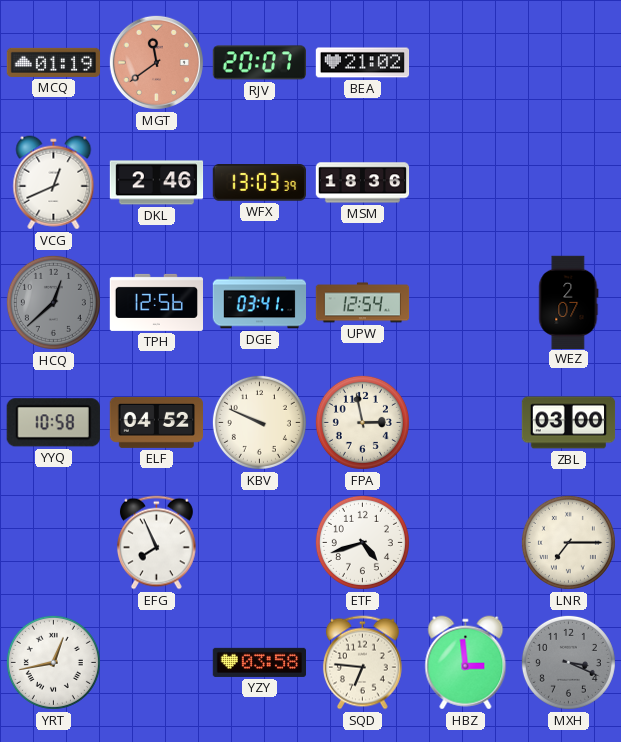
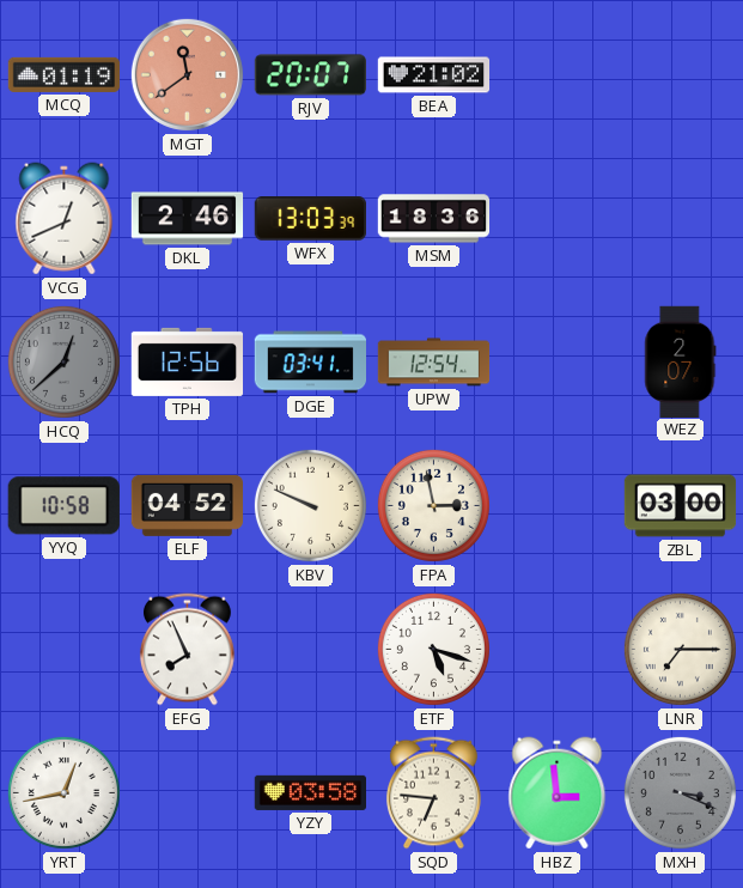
ETF: 4:42 -> 5:18 (433, 649)
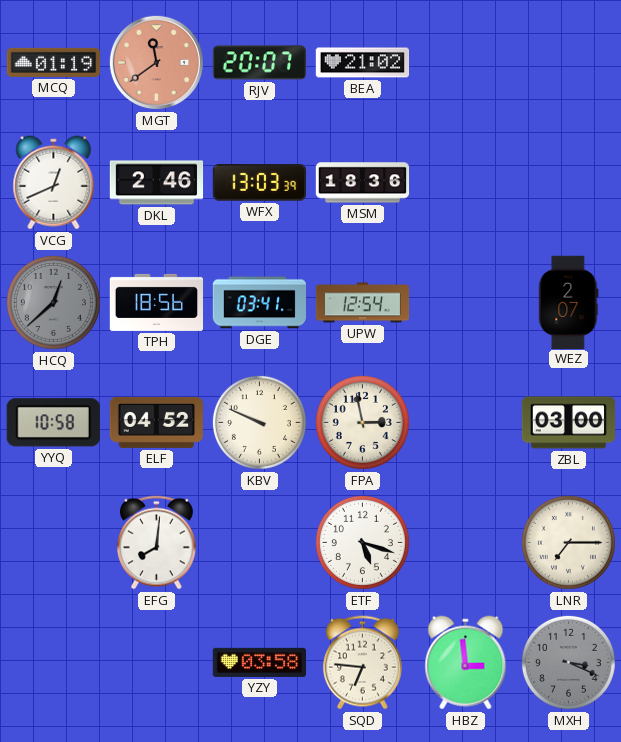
TPH: 12:56 -> 18:56 (156, 302)
EFG: 7:56 -> 8:01 (156, 543)
YRT: 12:43 -> none (63, 792)
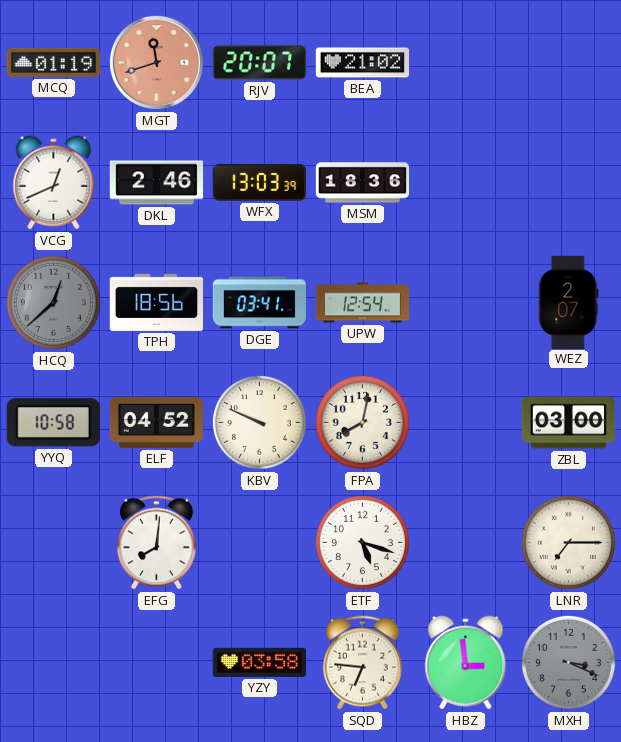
MGT: 11:39 -> 11:42 (156, 62)
FPA: 2:58 -> 8:02 (362, 422)
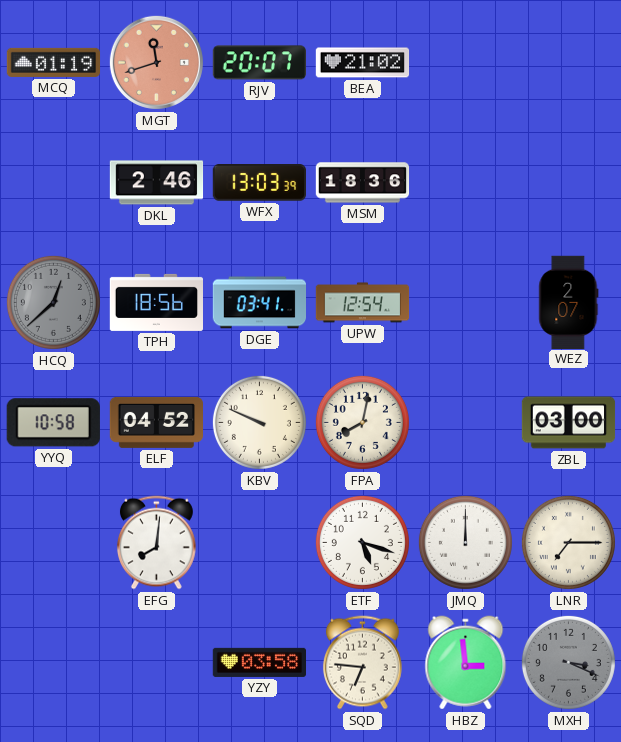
VCG: 12:41 -> none (54, 183)
JMQ: none -> 12:00 (465, 542)
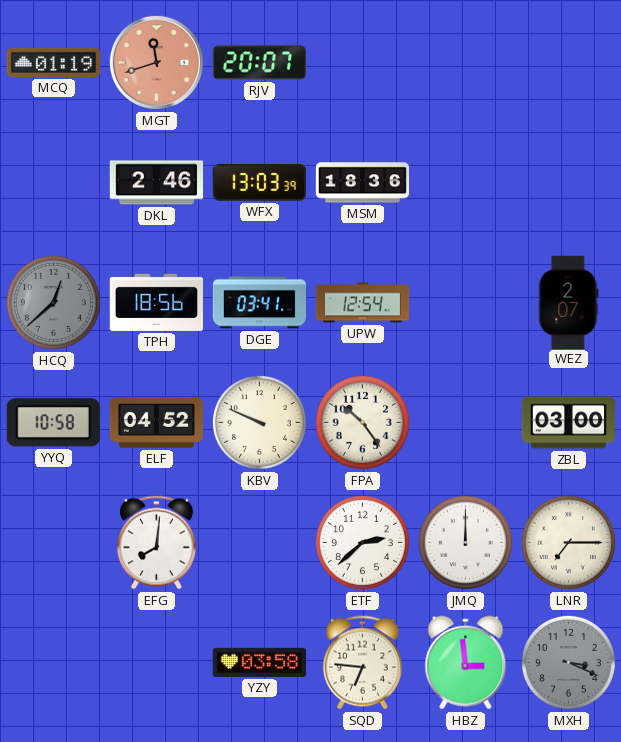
BEA: 21:02 -> none (363, 63)
FPA: 8:02 -> 10:24 (362, 422)
ETF: 5:18 -> 2:38 (362, 542)
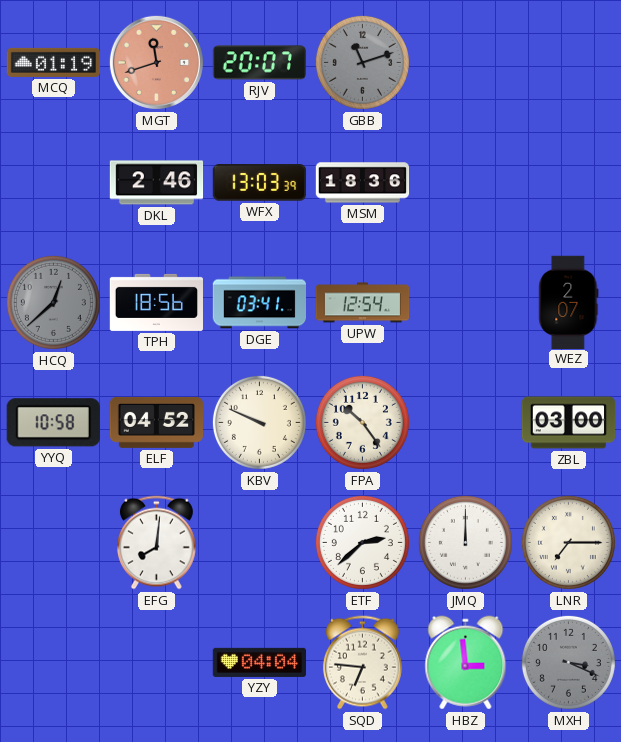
GBB: none -> 11:12 (362, 62)
YZY: 03:58 -> 04:04 (259, 662)
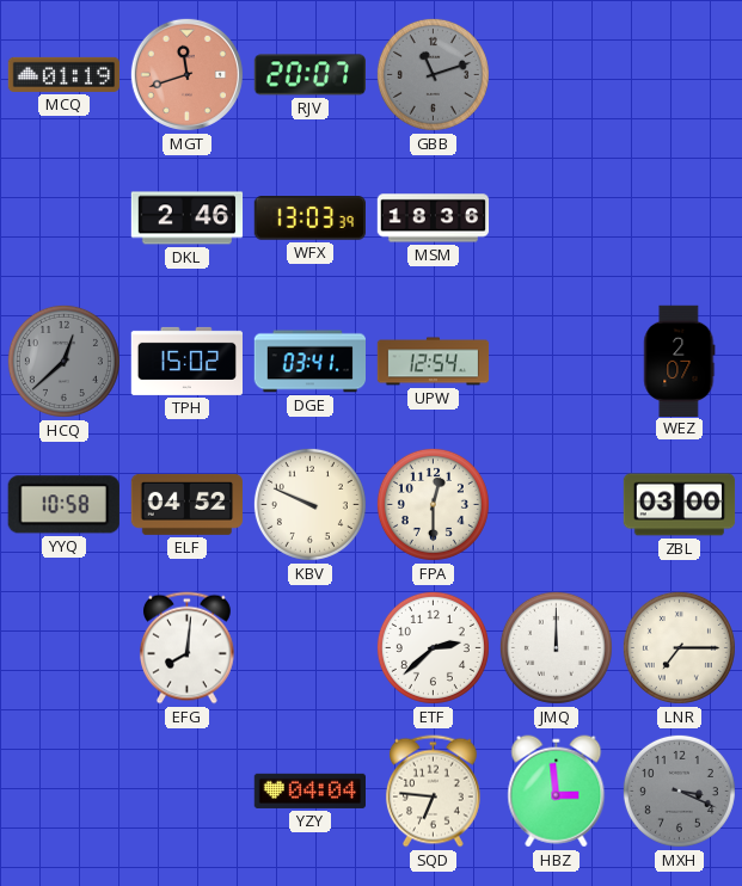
TPH: 18:56 -> 15:02 (186, 361)
FPA: 10:24 -> 12:30 (433, 504)
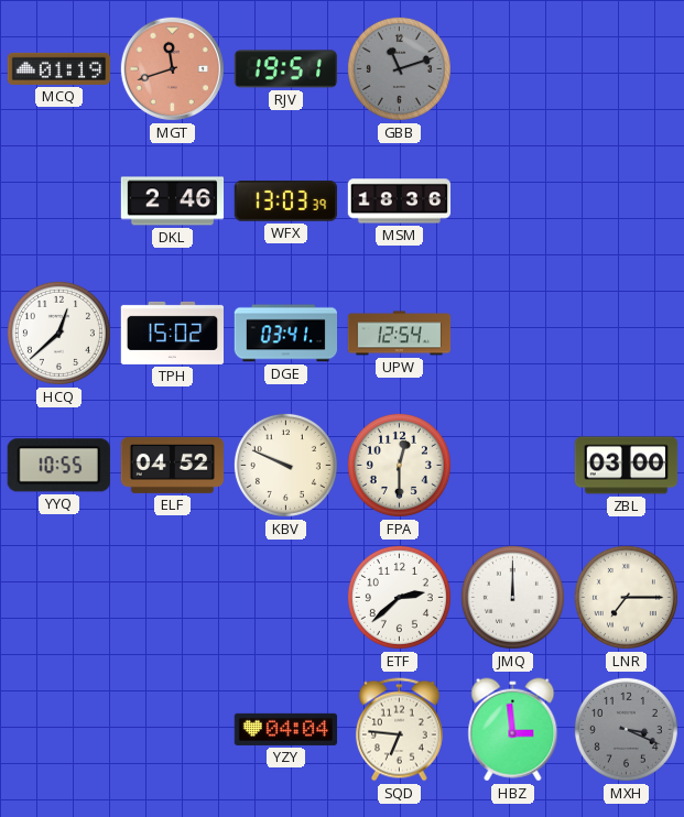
RJV: 20:07 -> 19:51 (285, 69)
HCQ dial: grey -> white (58, 333)
WEZ: 2:07 -> none (680, 361)
YYQ: 10:58 -> 10:55 (58, 466)
EFG: 8:01 -> none (186, 648)
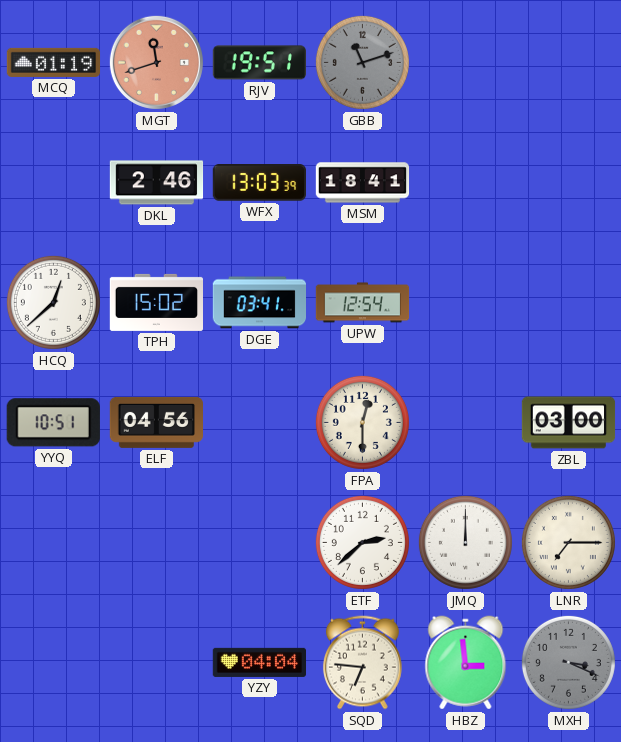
MSM: 18:36 -> 18:41 (363, 183)
YYQ: 10:55 -> 10:51 (53, 423)
ELF: 04:52 -> 04:56 (156, 422)
KBV: 9:49 -> none (285, 465)
